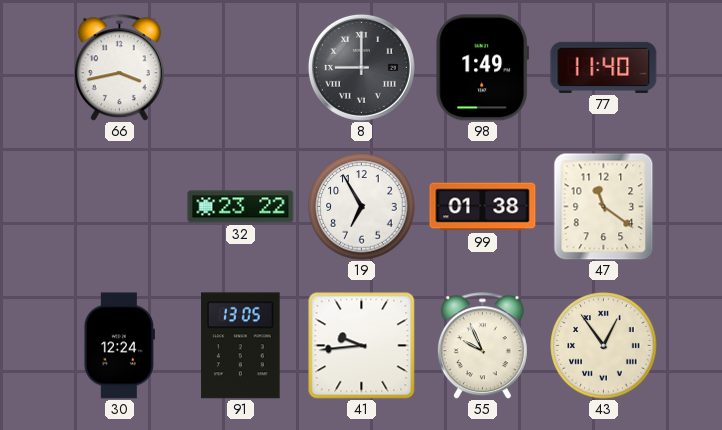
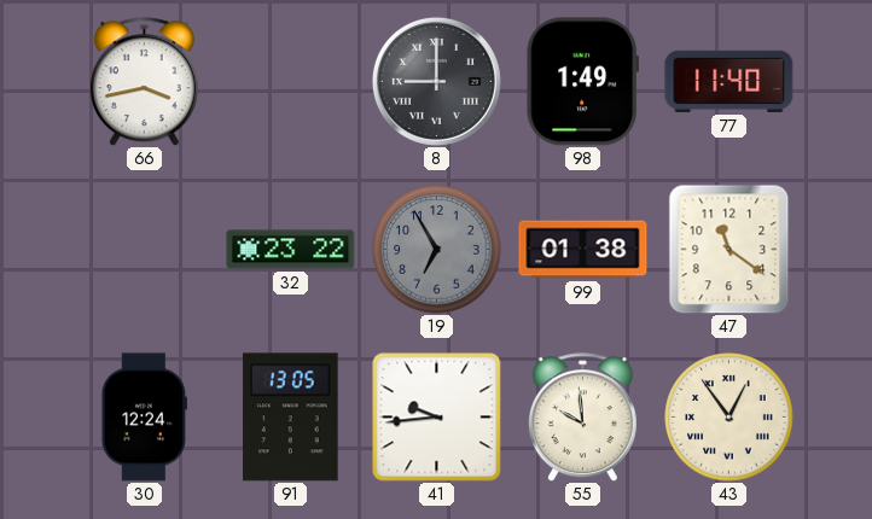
19 dial: white -> grey (437, 250)
55: 9:56 -> 9:59 (582, 418)
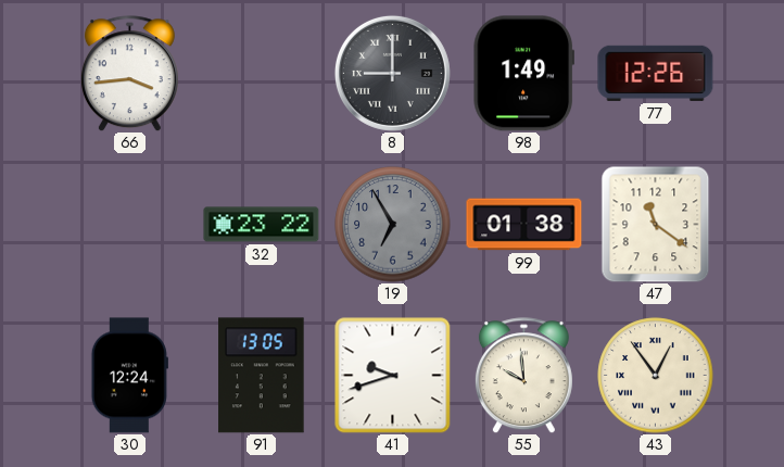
66: 3:43 -> 3:44 (129, 74)
77: 11:40 -> 12:26 (656, 73)
41: 9:44 -> 9:42 (393, 376)
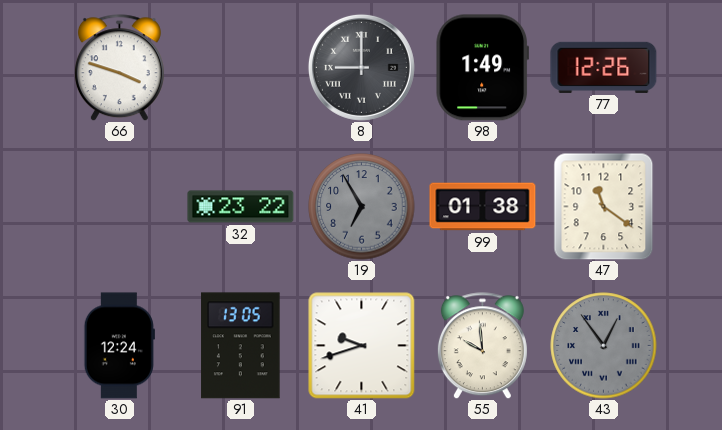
66: 3:44 -> 3:48 (119, 68)
43 dial: cream -> grey (604, 346)
